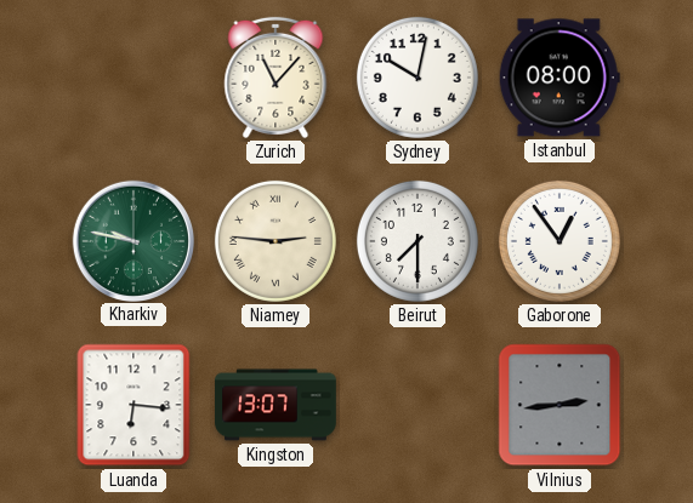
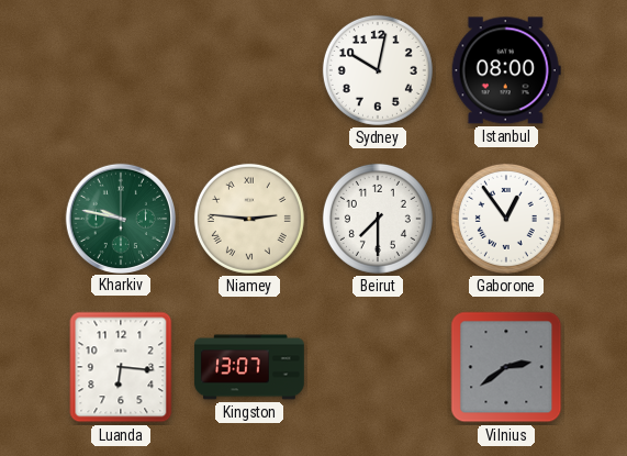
Zurich: 11:07 -> none (276, 78)
Vilnius: 2:44 -> 2:39 (506, 367)
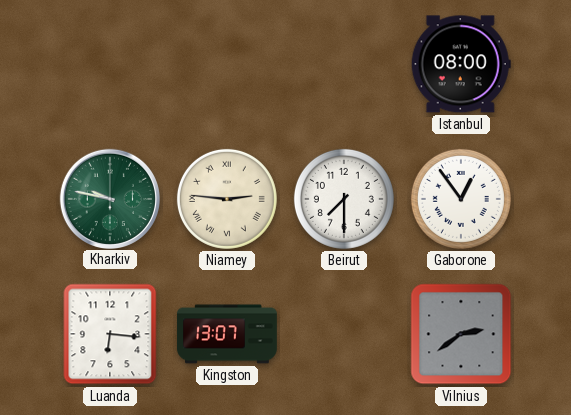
Sydney: 10:02 -> none (378, 70)
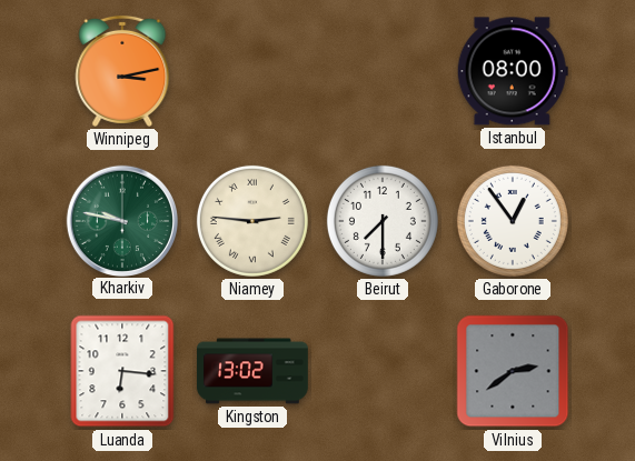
Winnipeg: none -> 3:13 (122, 71)
Kingston: 13:07 -> 13:02 (252, 371)
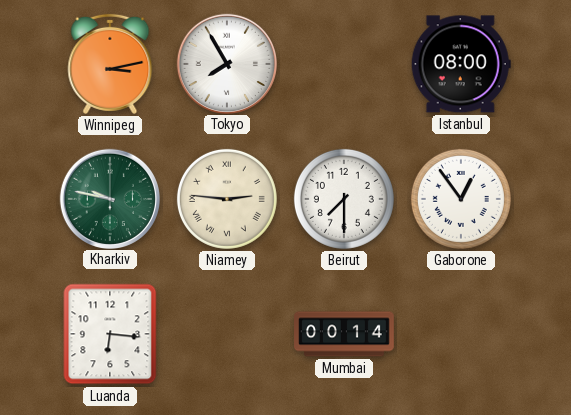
Tokyo: none -> 7:55 (226, 63)
Kingston: 13:02 -> none (252, 371)
Mumbai: none -> 00:14 (344, 334)
Vilnius: 2:39 -> none (513, 371)
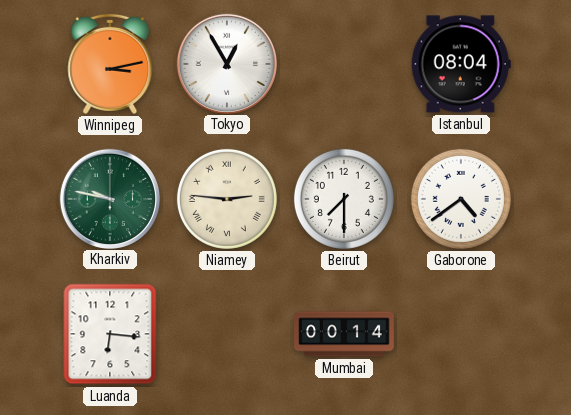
Tokyo: 7:55 -> 12:55 (226, 63)
Istanbul: 08:00 -> 08:04 (461, 64)
Gaborone: 12:54 -> 4:39 (461, 199)
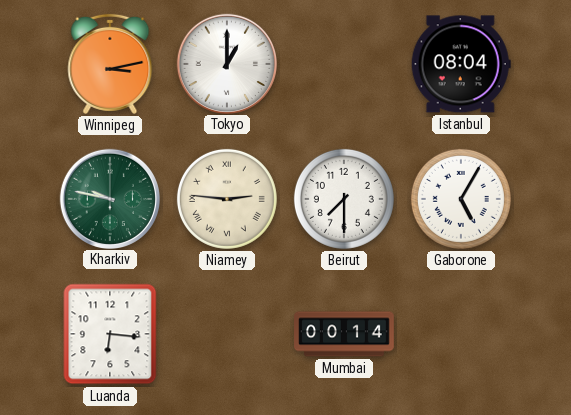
Tokyo: 12:55 -> 1:00 (226, 63)
Gaborone: 4:39 -> 5:05 (461, 199)
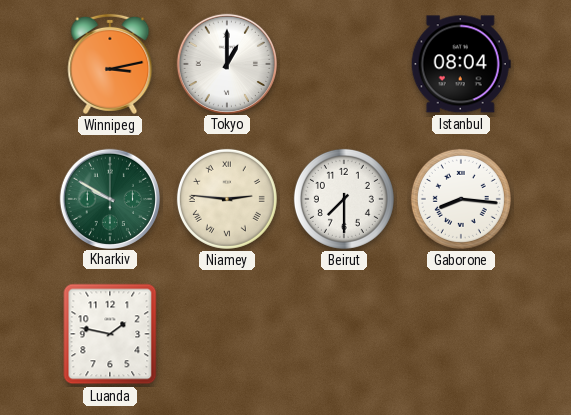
Kharkiv: 9:47 -> 9:50 (109, 198)
Gaborone: 5:05 -> 8:16 (461, 199)
Luanda: 6:16 -> 1:47 (110, 334)
Mumbai: 00:14 -> none (344, 334)
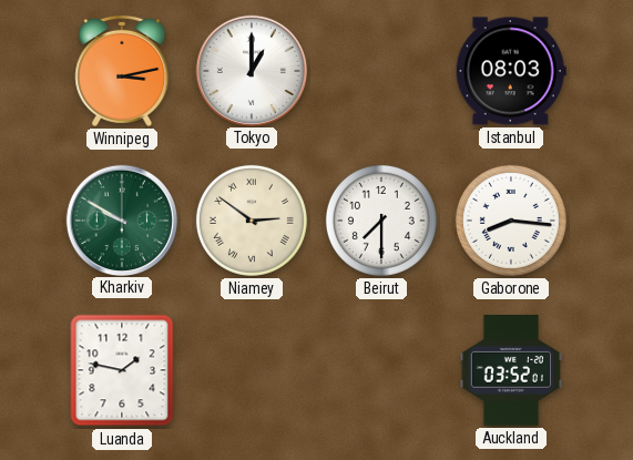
Istanbul: 08:04 -> 08:03 (511, 71)
Niamey: 2:46 -> 2:51 (252, 221)
Auckland: none -> 03:52 (511, 371)
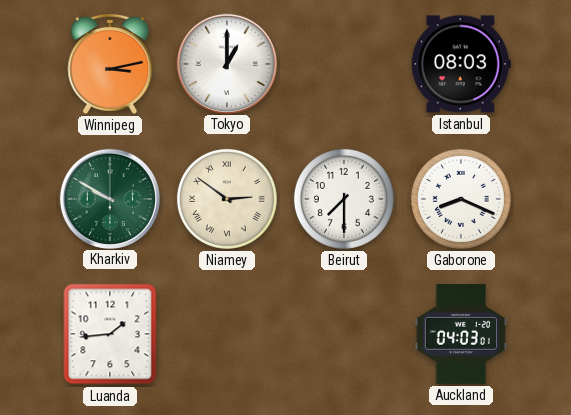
Gaborone: 8:16 -> 8:19 (461, 199)
Luanda: 1:47 -> 1:44 (110, 334)
Auckland: 03:52 -> 04:03 (461, 335)
